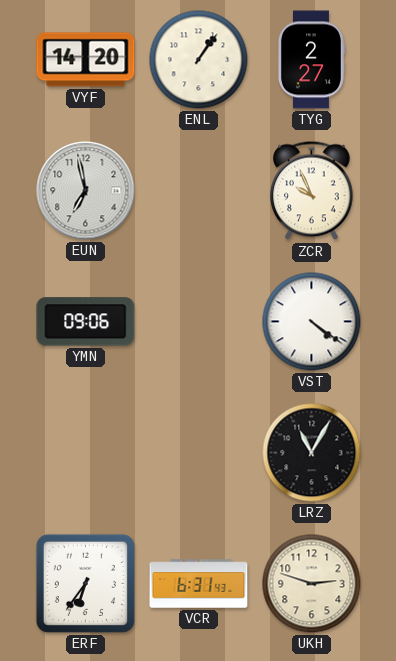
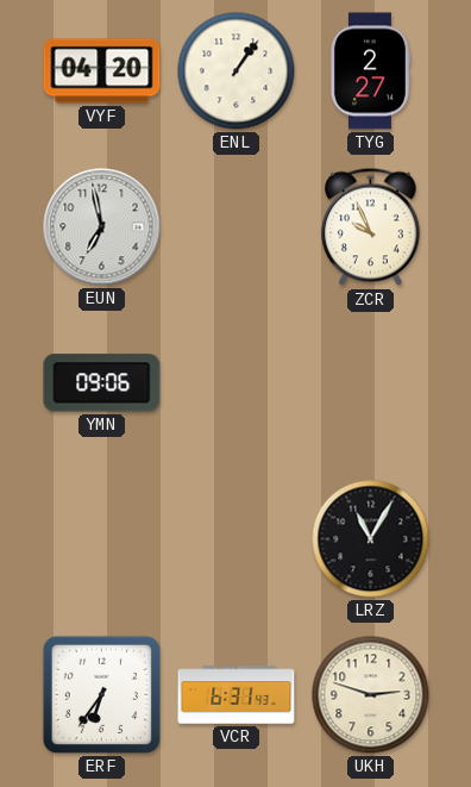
VYF: 14:20 -> 04:20 (102, 71)
VST: 4:21 -> none (312, 322)
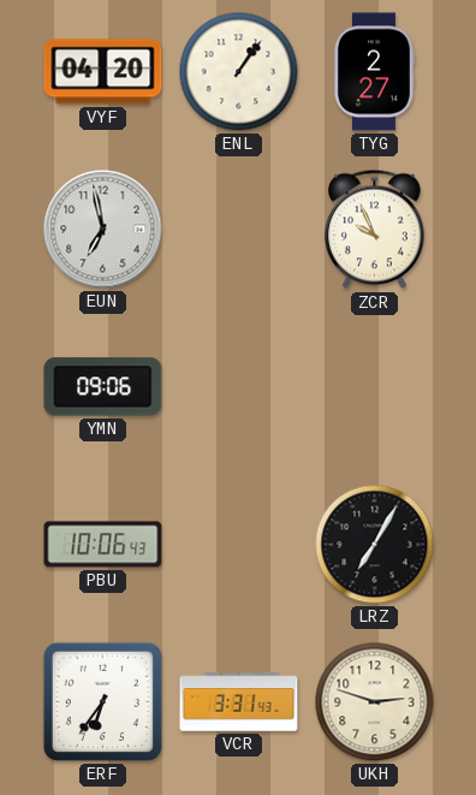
PBU: none -> 10:06 (103, 545)
LRZ: 11:05 -> 7:05 (375, 545)
VCR: 6:31 -> 3:31 (239, 702)
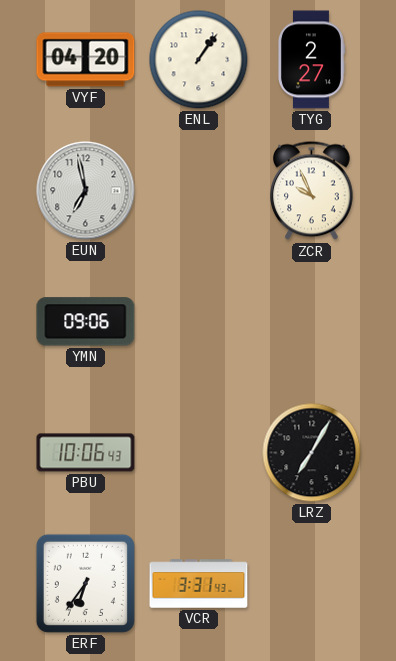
UKH: 2:48 -> none (375, 702)
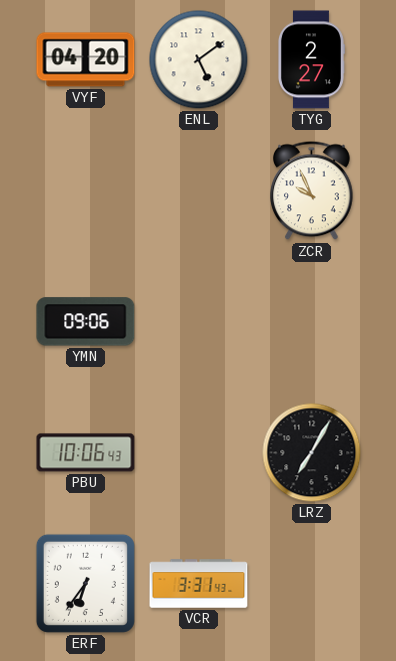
ENL: 1:06 -> 5:09 (199, 60)
EUN: 6:58 -> none (86, 191)
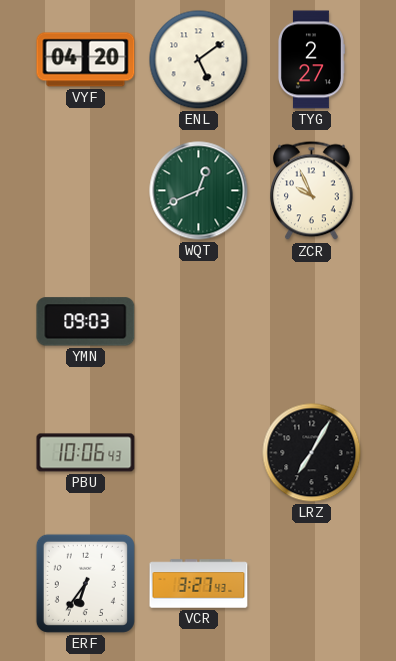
WQT: none -> 12:41 (199, 191)
YMN: 09:06 -> 09:03 (86, 322)
VCR: 3:31 -> 3:27 (199, 584)
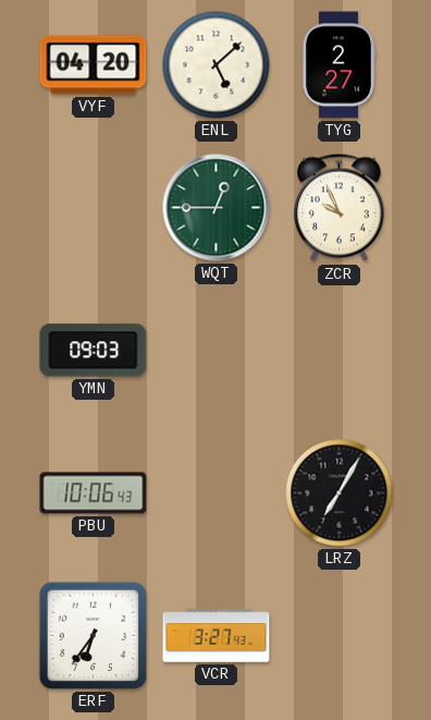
ENL: 5:09 -> 5:08 (217, 65)
WQT: 12:41 -> 12:45 (217, 208)
